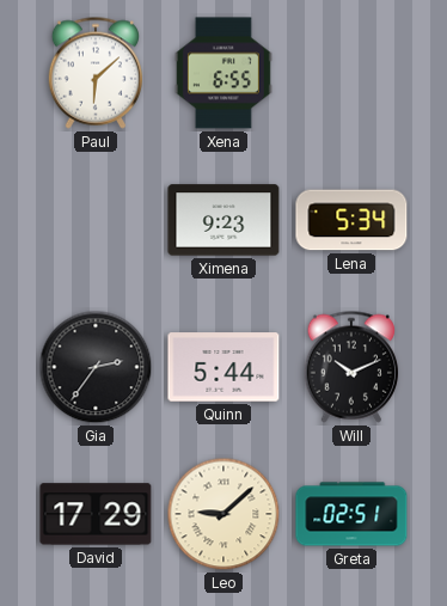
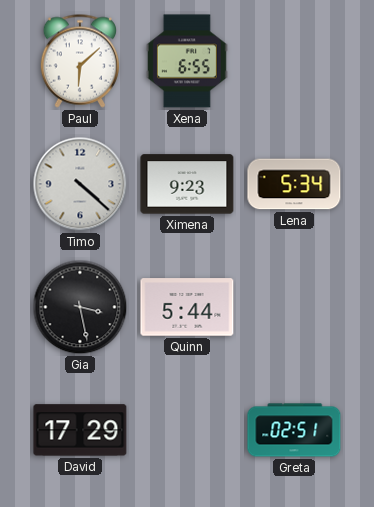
Timo: none -> 4:22 (80, 184)
Gia: 2:36 -> 3:28 (80, 307)
Will: 10:11 -> none (350, 367)
Leo: 9:08 -> none (223, 514)
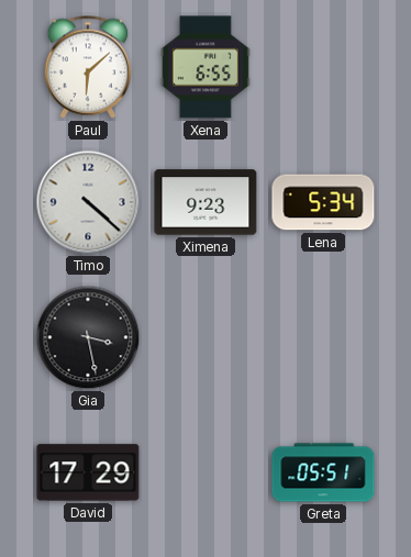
Quinn: 5:44 -> none (187, 307)
Greta: 02:51 -> 05:51 (323, 472)
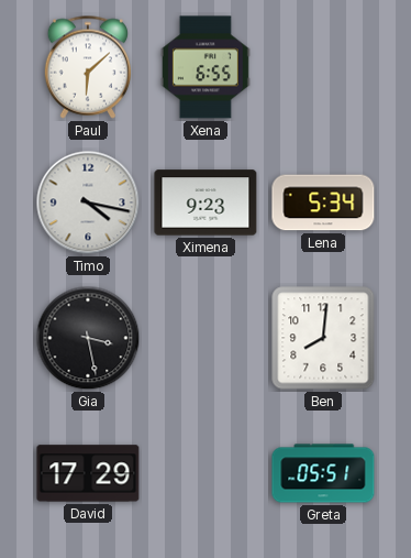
Timo: 4:22 -> 4:17 (88, 203)
Ben: none -> 8:01 (323, 338)
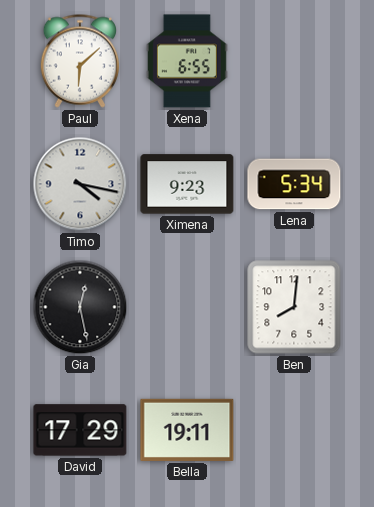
Gia: 3:28 -> 12:28 (80, 307)
Bella: none -> 19:11 (187, 430)
Greta: 05:51 -> none (323, 473)
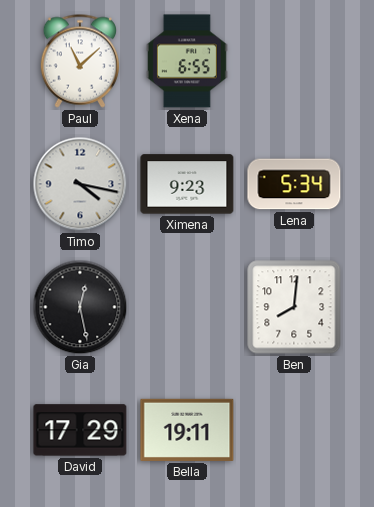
Paul: 6:08 -> 11:08 (79, 61)
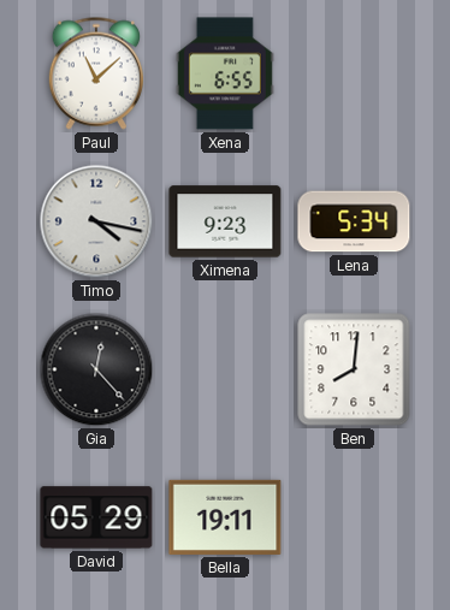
Gia: 12:28 -> 12:23 (96, 369)
David: 17:29 -> 05:29 (96, 517)
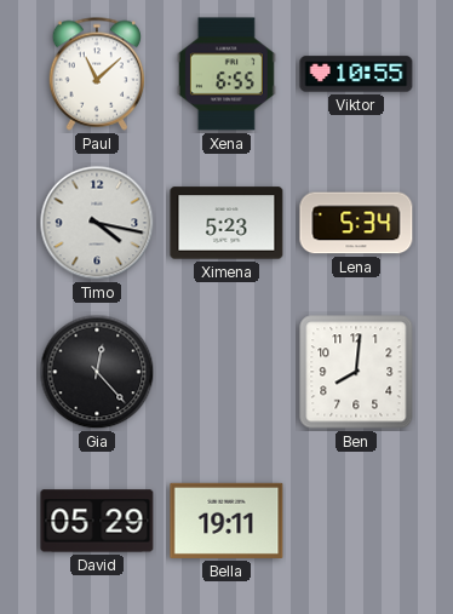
Viktor: none -> 10:55 (356, 74)
Ximena: 9:23 -> 5:23 (226, 223)
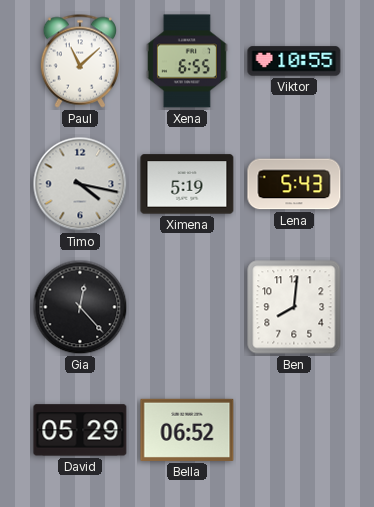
Ximena: 5:23 -> 5:19 (187, 184)
Lena: 5:34 -> 5:43 (294, 184)
Bella: 19:11 -> 06:52 (187, 430)
